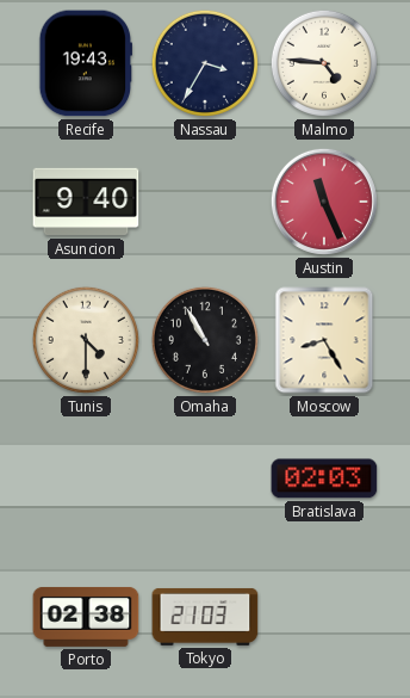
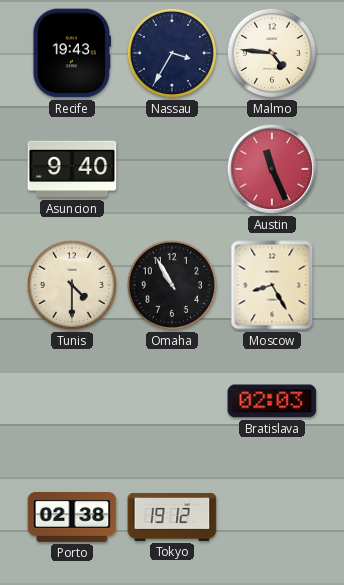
Tokyo: 21:03 -> 19:12 (172, 517)
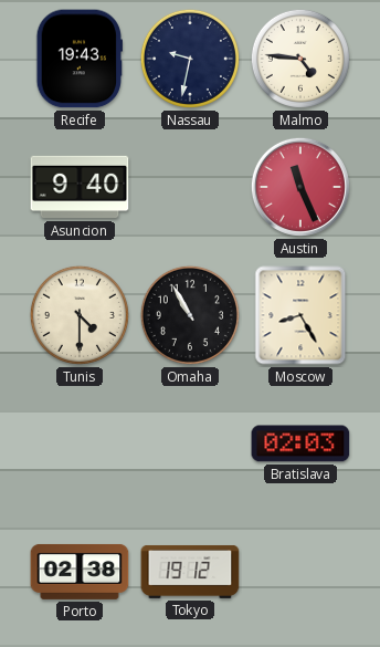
Nassau: 3:35 -> 9:32 (190, 59)
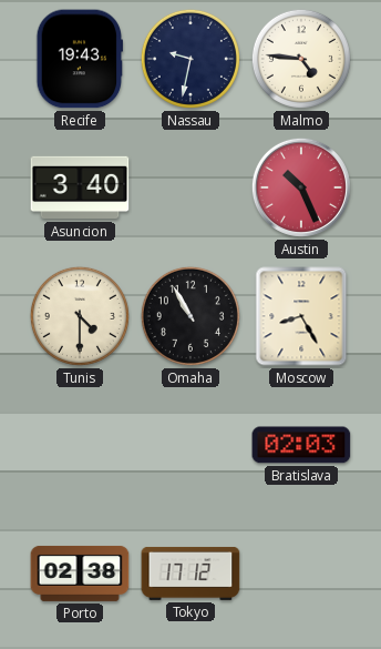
Asuncion: 9:40 -> 3:40 (80, 187)
Austin: 11:26 -> 10:26 (301, 187)
Tokyo: 19:12 -> 17:12 (190, 574)
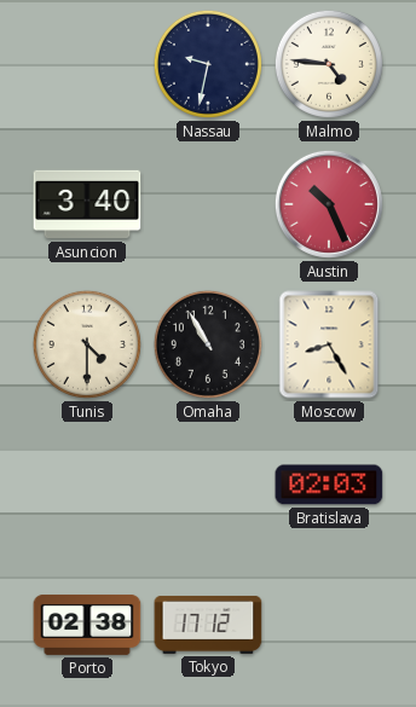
Recife: 19:43 -> none (80, 59)
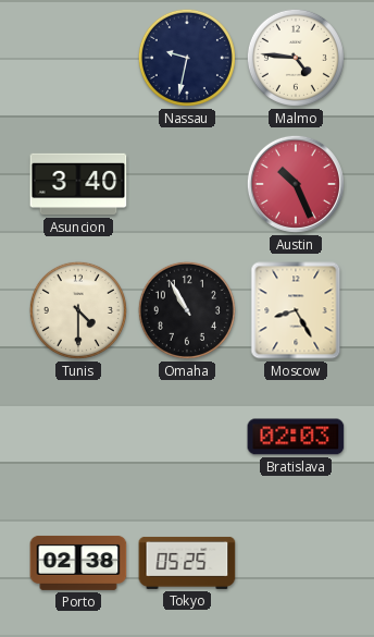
Tokyo: 17:12 -> 05:25 (187, 563)
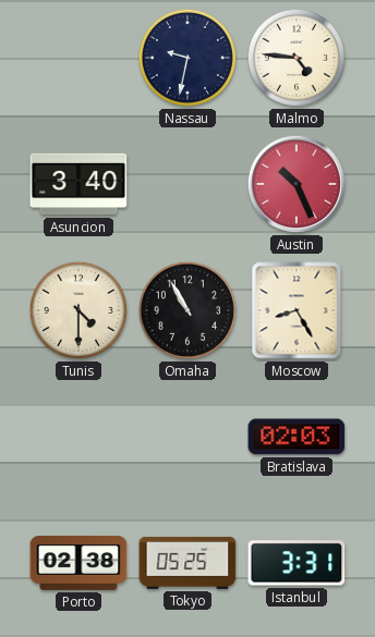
Istanbul: none -> 3:31 (297, 563)
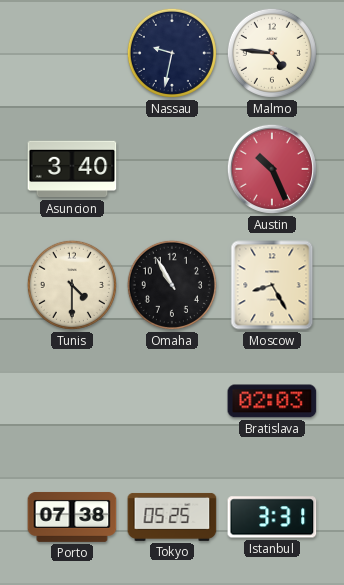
Porto: 02:38 -> 07:38 (72, 517)
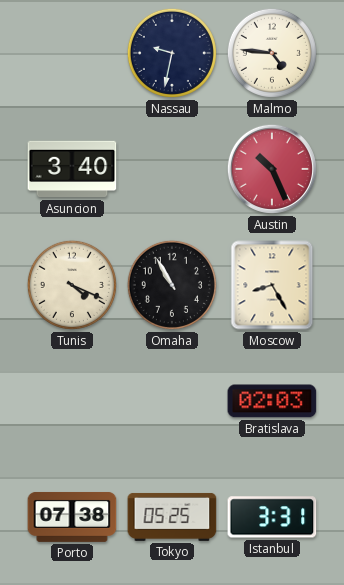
Tunis: 4:30 -> 4:19 (72, 285)
